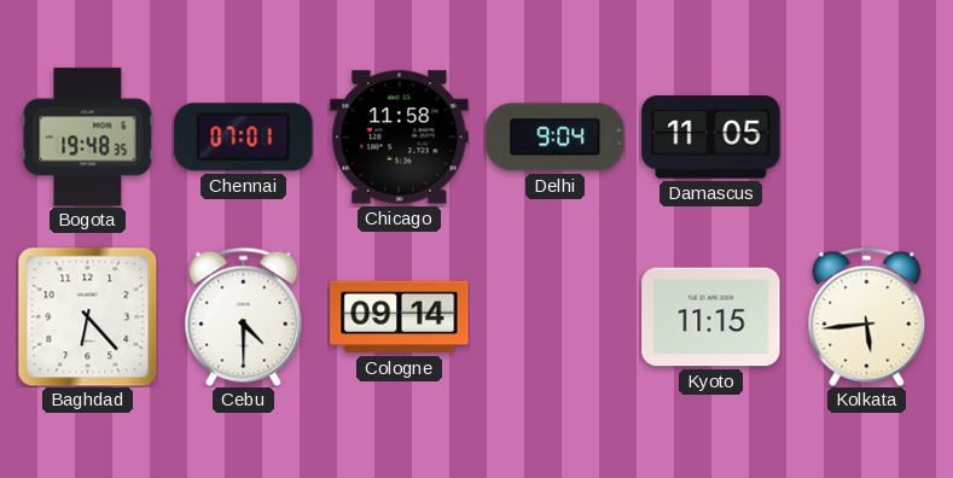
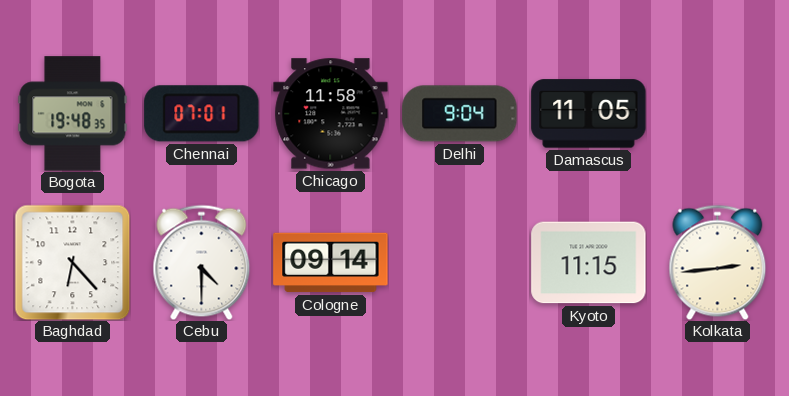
Kolkata: 5:44 -> 2:44 (718, 262)
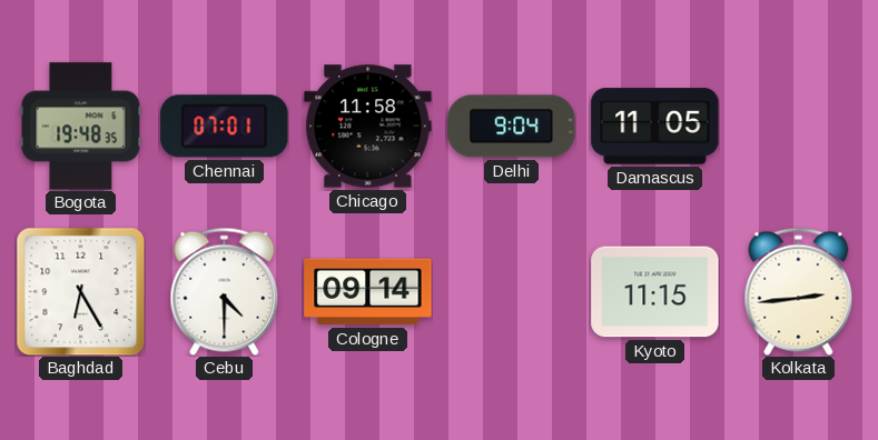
Baghdad: 6:23 -> 6:25 (80, 291)
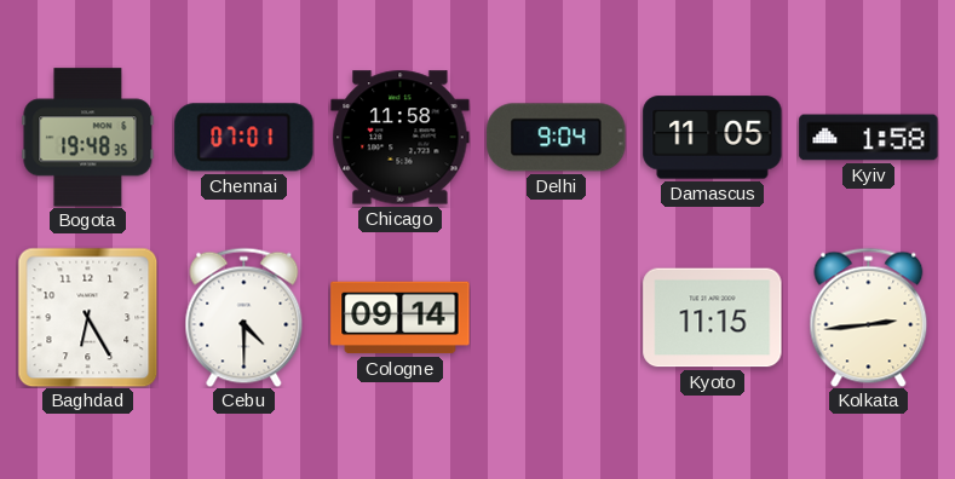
Kyiv: none -> 1:58 (869, 138)
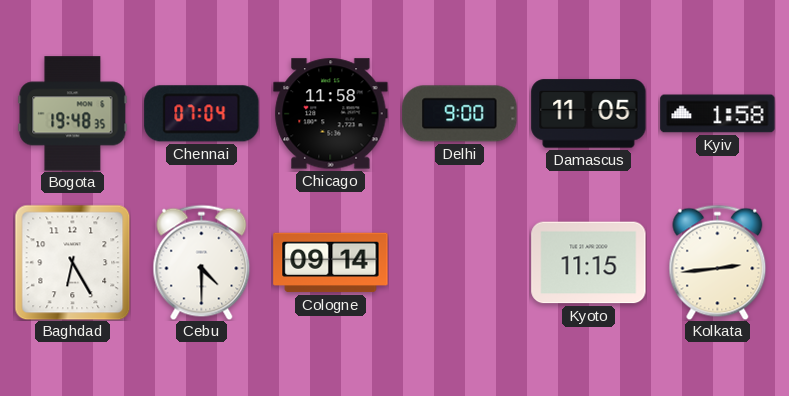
Chennai: 07:01 -> 07:04 (202, 114)
Delhi: 9:04 -> 9:00 (460, 114)
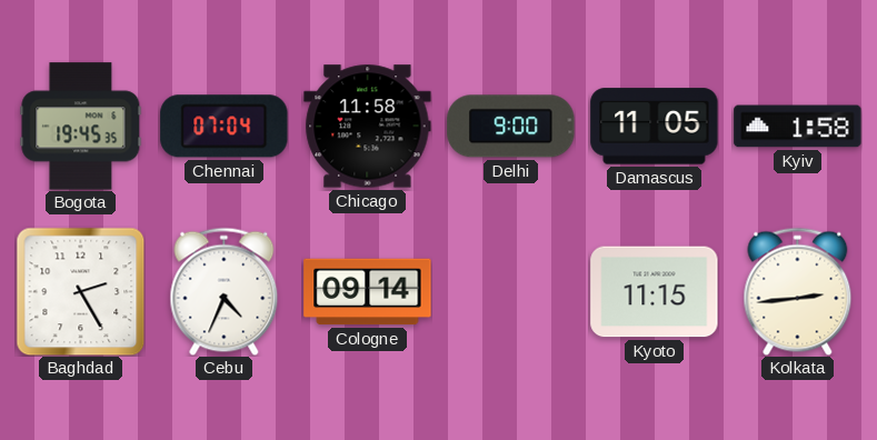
Bogota: 19:48 -> 19:45 (81, 127)
Baghdad: 6:25 -> 2:25 (80, 291)
Cebu: 4:30 -> 4:34 (225, 291)
